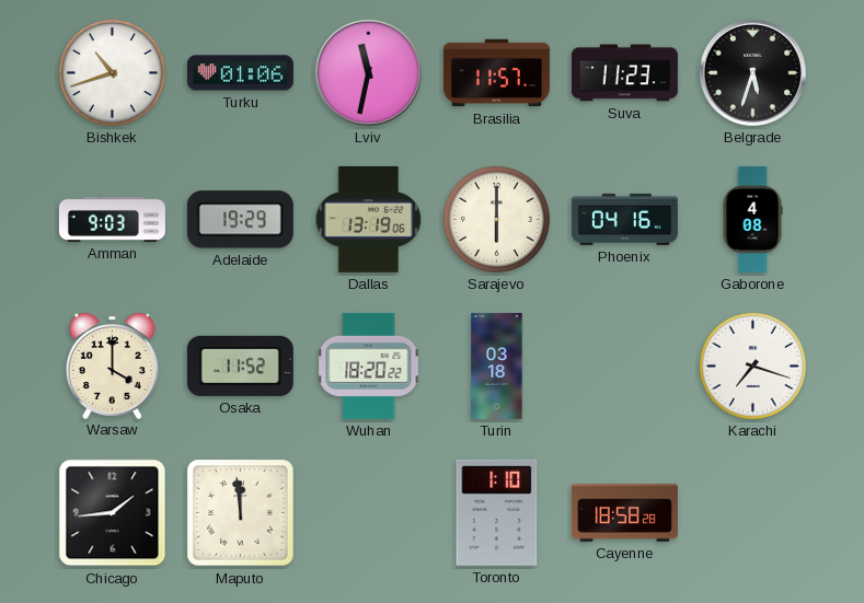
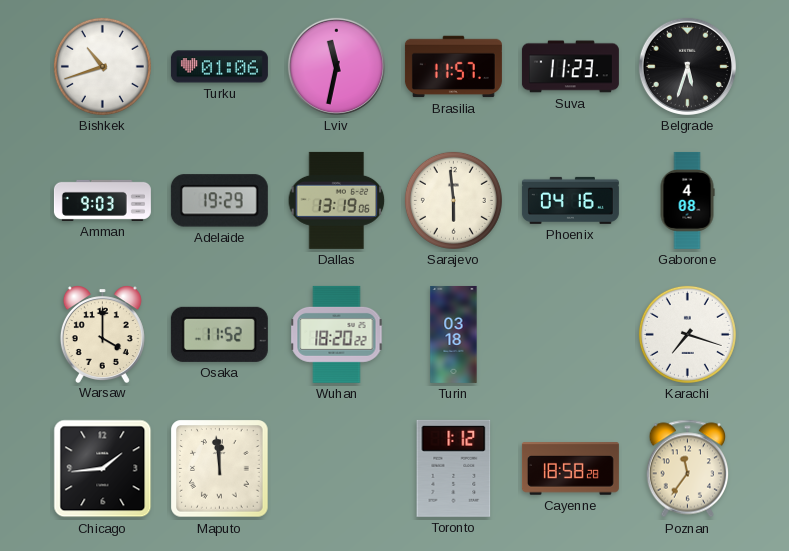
Sarajevo: 6:00 -> 5:59 (453, 200)
Toronto: 1:10 -> 1:12 (454, 468)
Poznan: none -> 11:36 (688, 469)
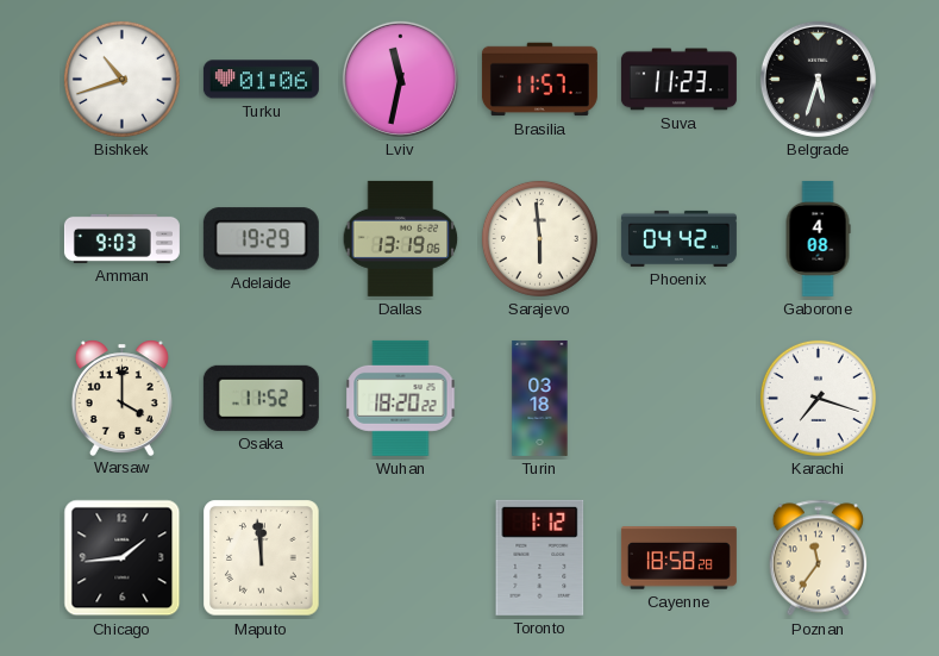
Phoenix: 04:16 -> 04:42 (678, 238)
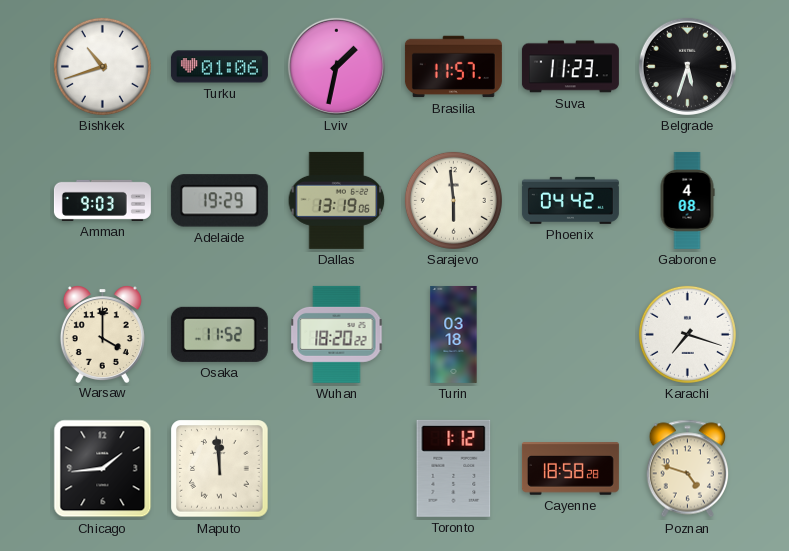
Lviv: 11:32 -> 1:32 (336, 66)
Poznan: 11:36 -> 4:48 (688, 469)
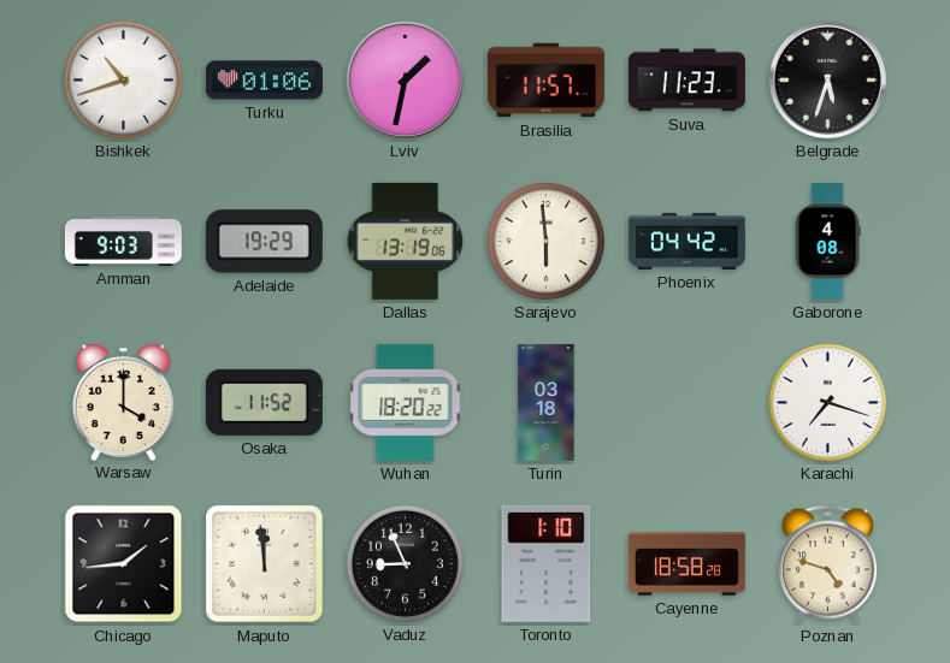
Vaduz: none -> 8:56 (405, 563)
Toronto: 1:12 -> 1:10 (547, 563)
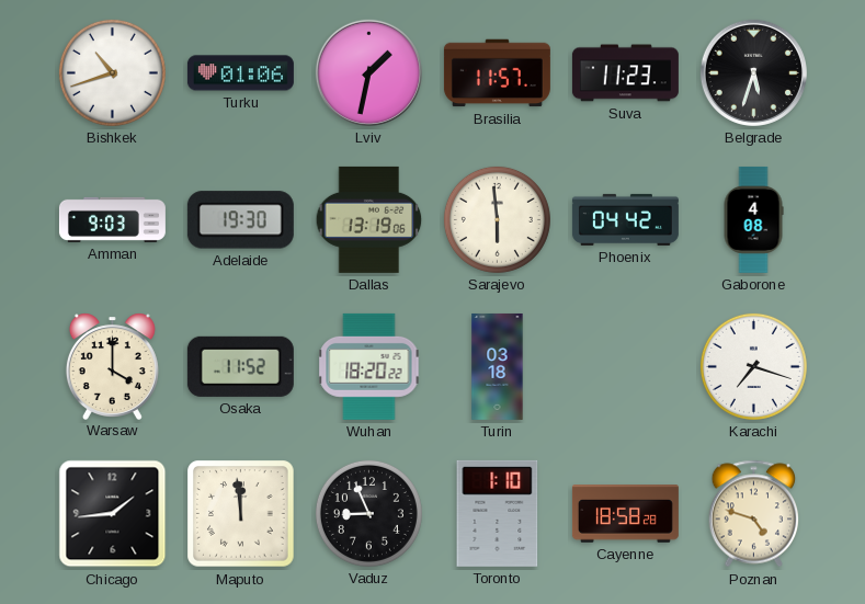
Adelaide: 19:29 -> 19:30 (240, 220)
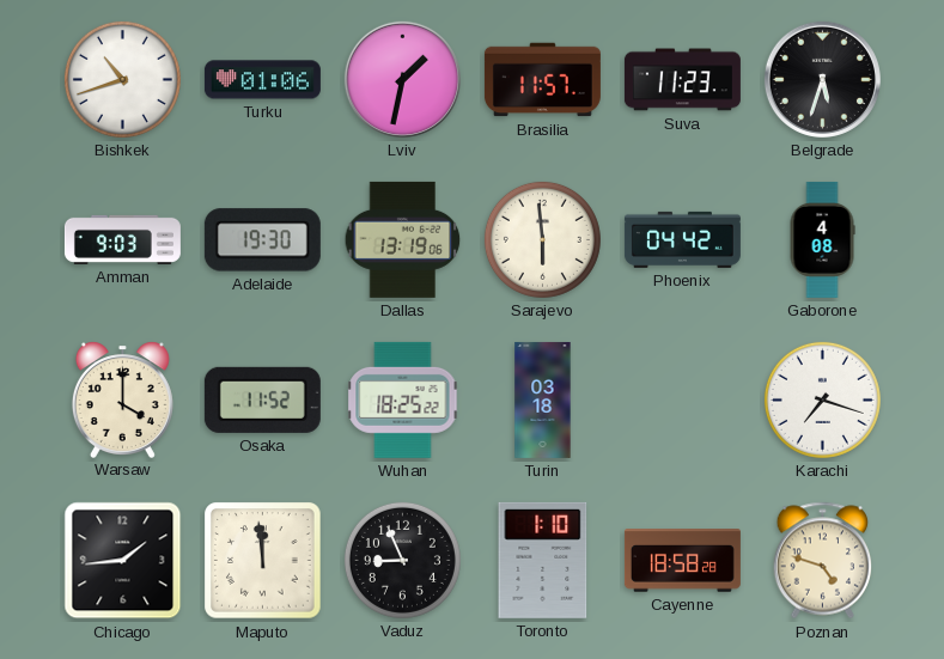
Wuhan: 18:20 -> 18:25 (403, 399)
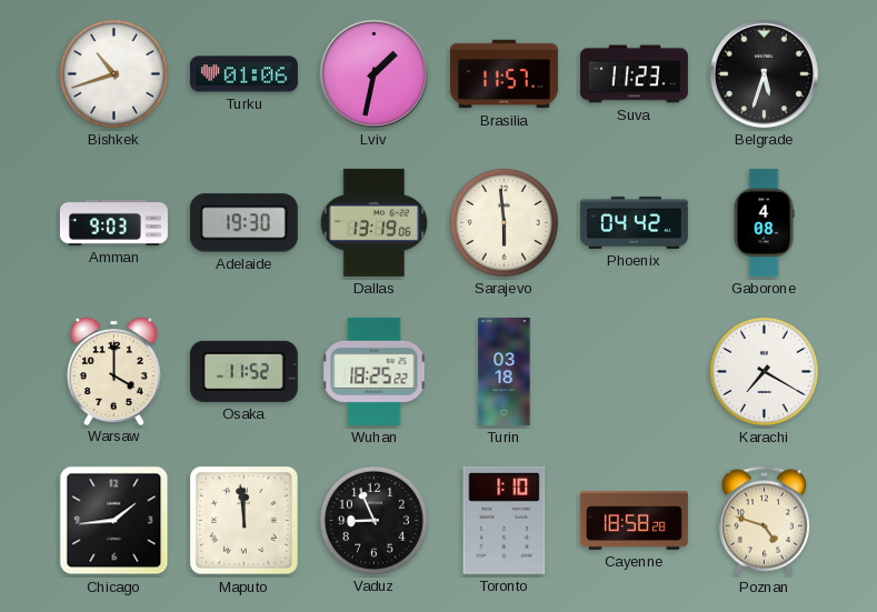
Karachi: 7:18 -> 7:20 (764, 371)
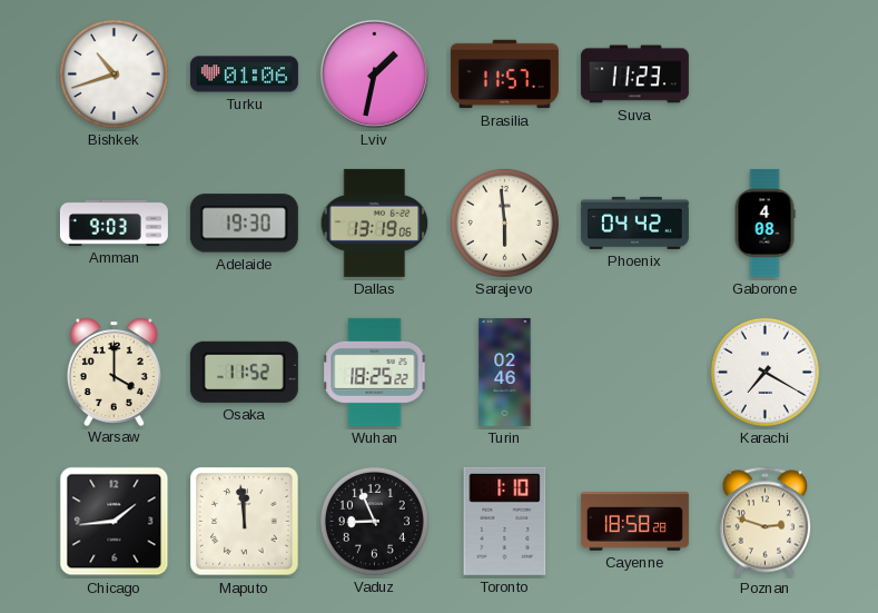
Belgrade: 5:33 -> none (764, 73)
Turin: 03:18 -> 02:46 (505, 372)
Poznan: 4:48 -> 2:48 (766, 522)
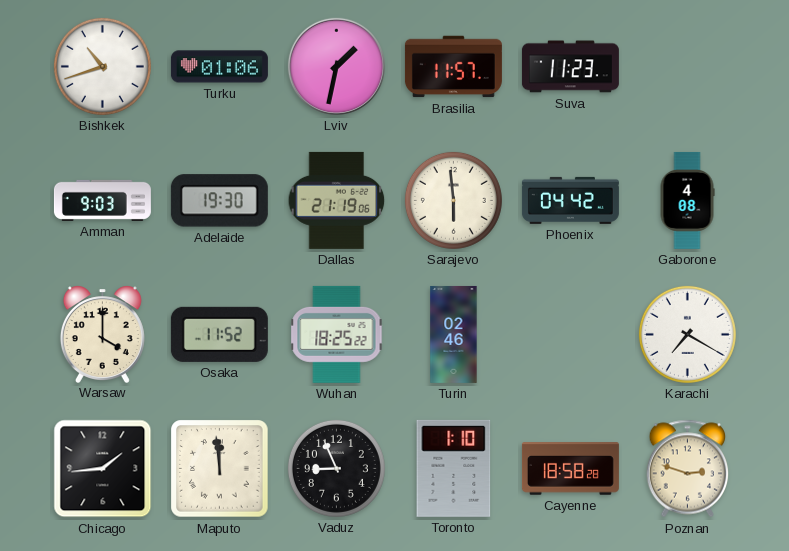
Dallas: 13:19 -> 21:19 (337, 200)
